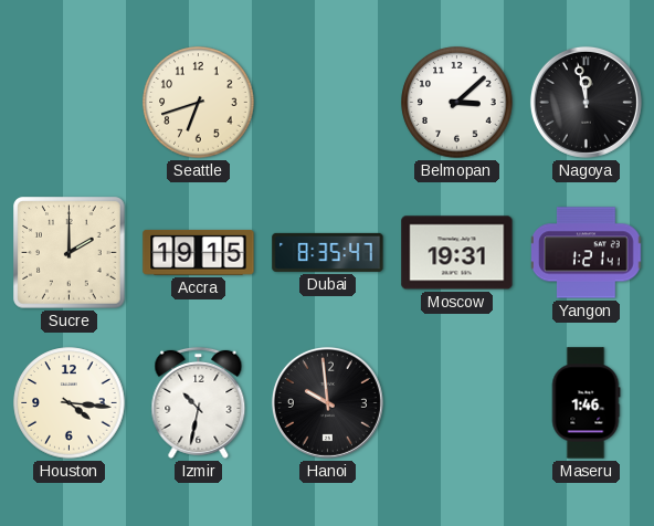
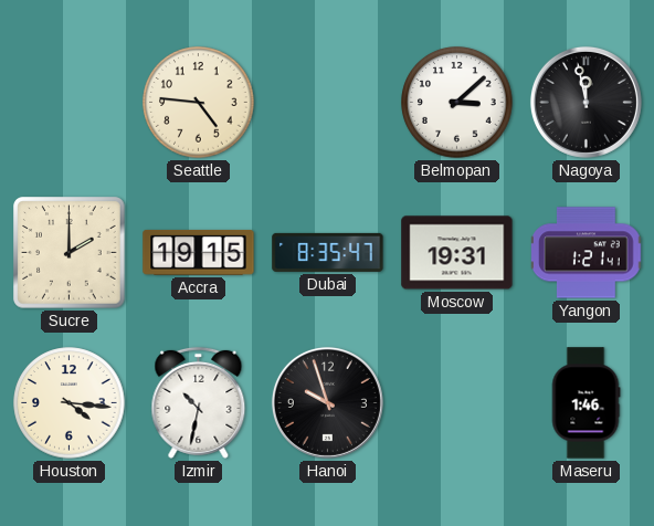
Seattle: 6:42 -> 4:46 (199, 103)
Hanoi: 9:59 -> 9:57 (327, 402)
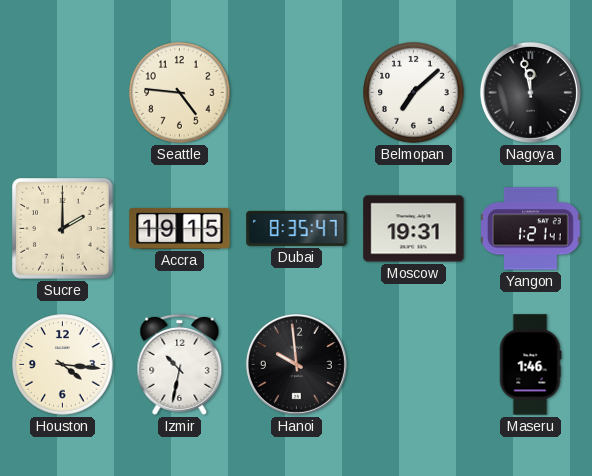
Belmopan: 3:08 -> 7:08 (414, 93)
Hanoi: 9:57 -> 9:59 (296, 364)
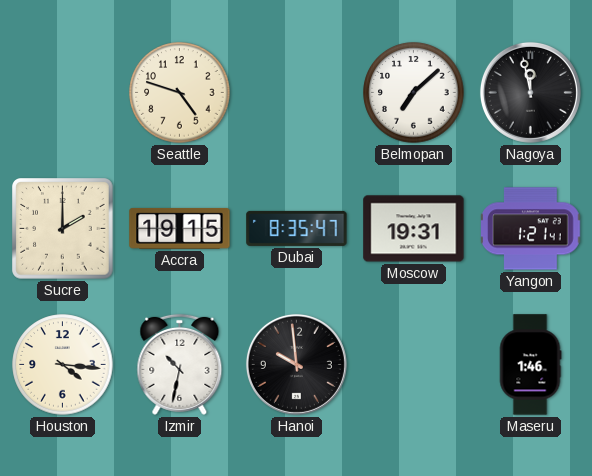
Seattle: 4:46 -> 4:48 (180, 93)
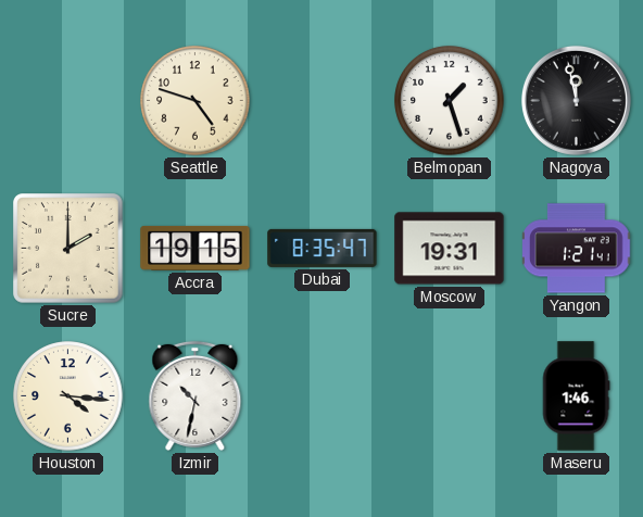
Belmopan: 7:08 -> 1:27 (450, 101)
Hanoi: 9:59 -> none (296, 364)
